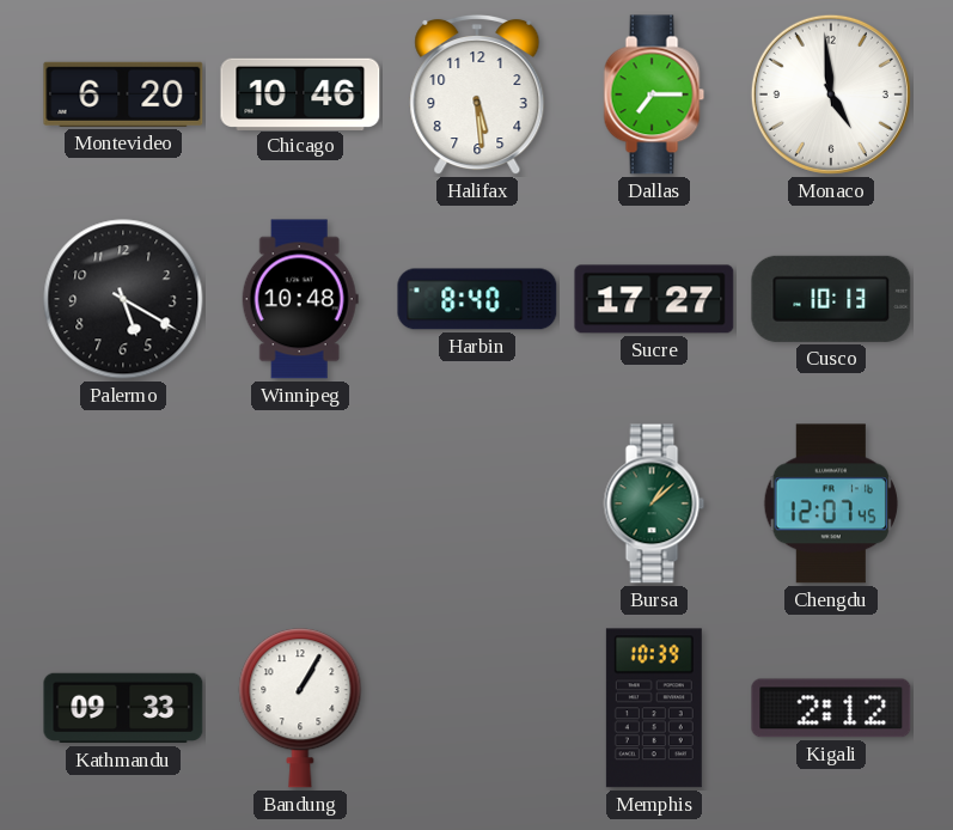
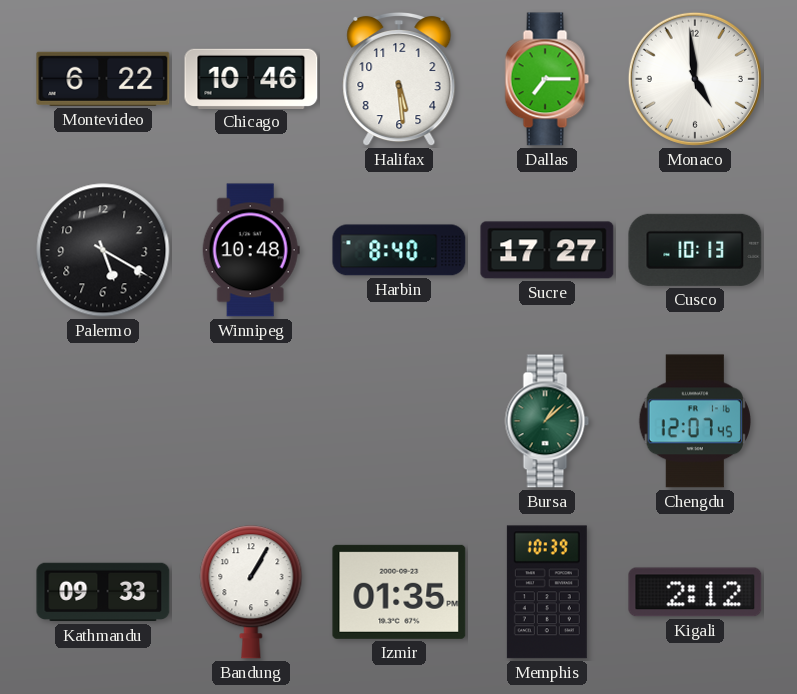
Montevideo: 6:20 -> 6:22 (103, 79)
Izmir: none -> 01:35 (399, 592)
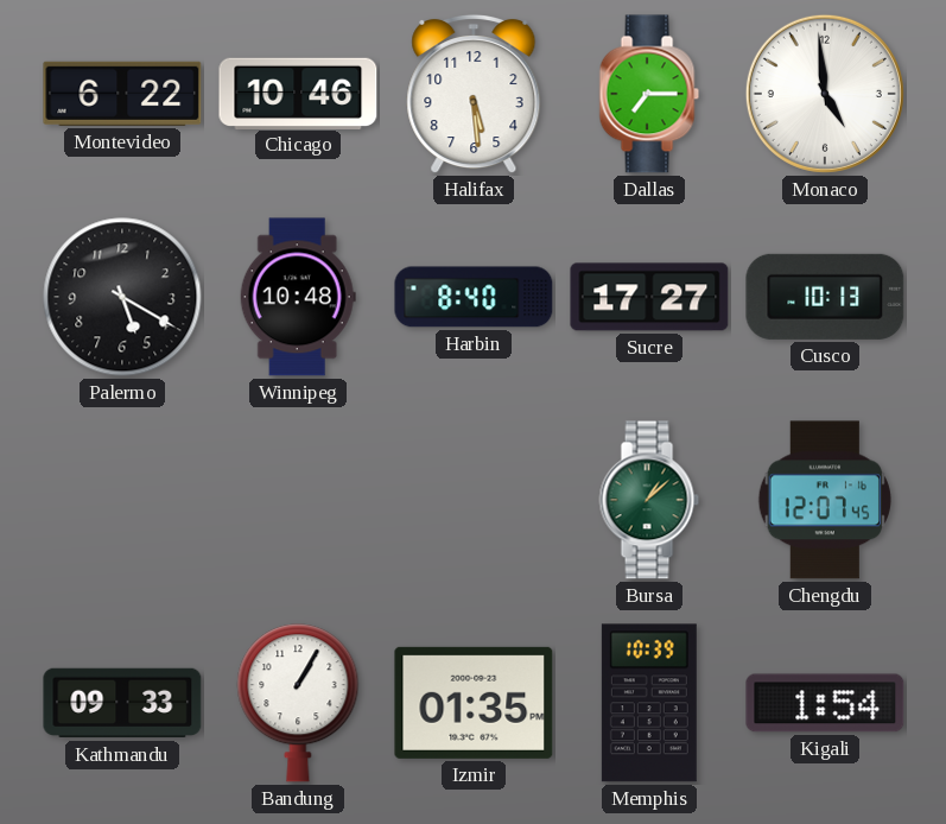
Kigali: 2:12 -> 1:54 (825, 703)
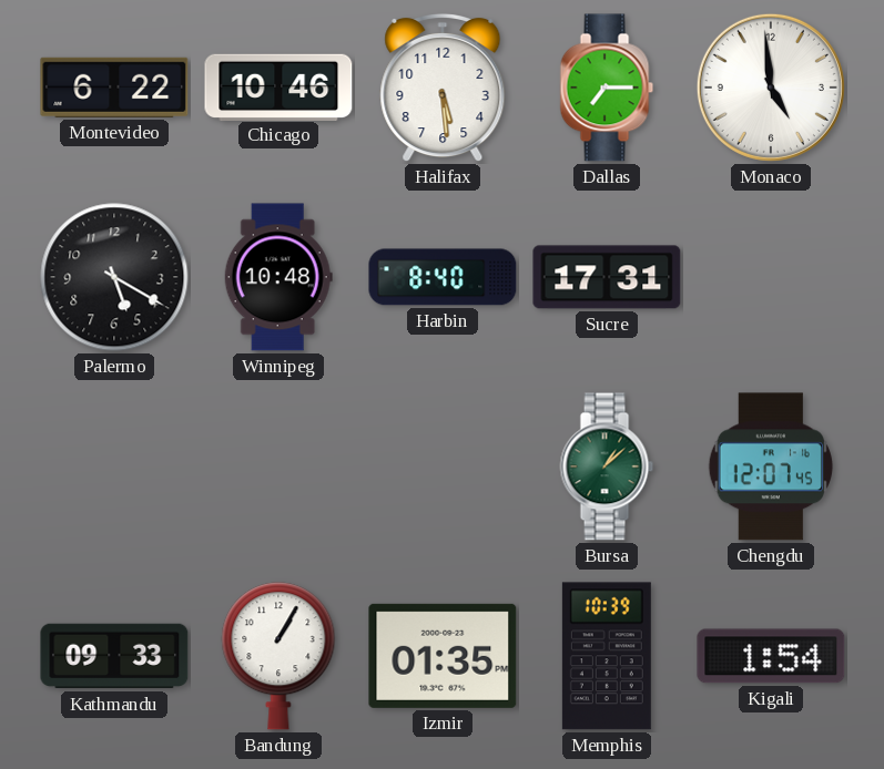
Sucre: 17:27 -> 17:31 (607, 277)
Cusco: 10:13 -> none (825, 297)
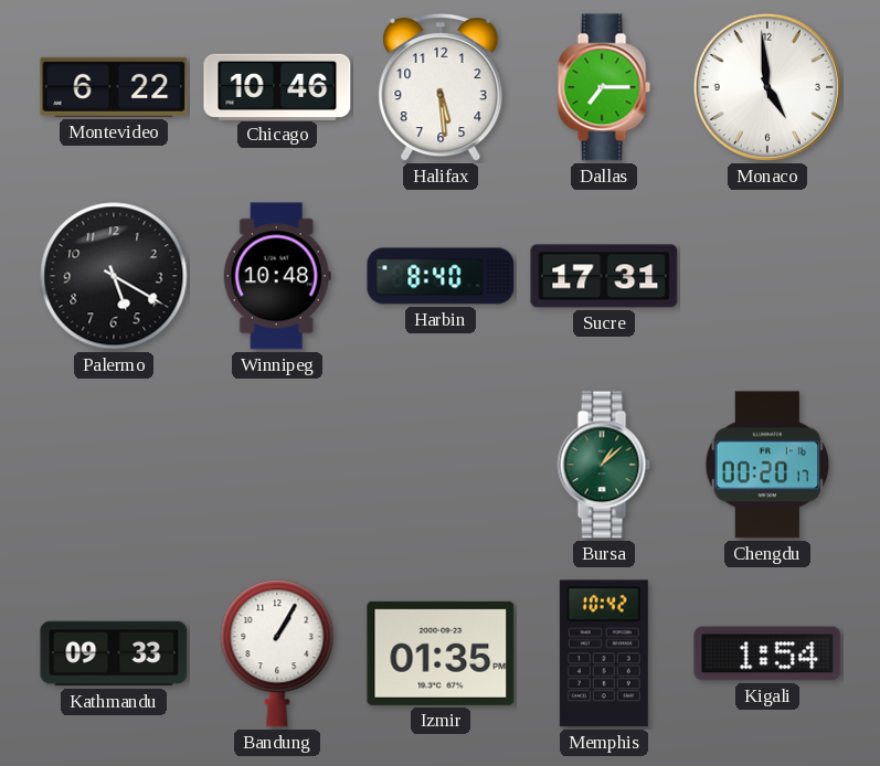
Chengdu: 12:07 -> 00:20 (767, 465)
Memphis: 10:39 -> 10:42 (604, 653)
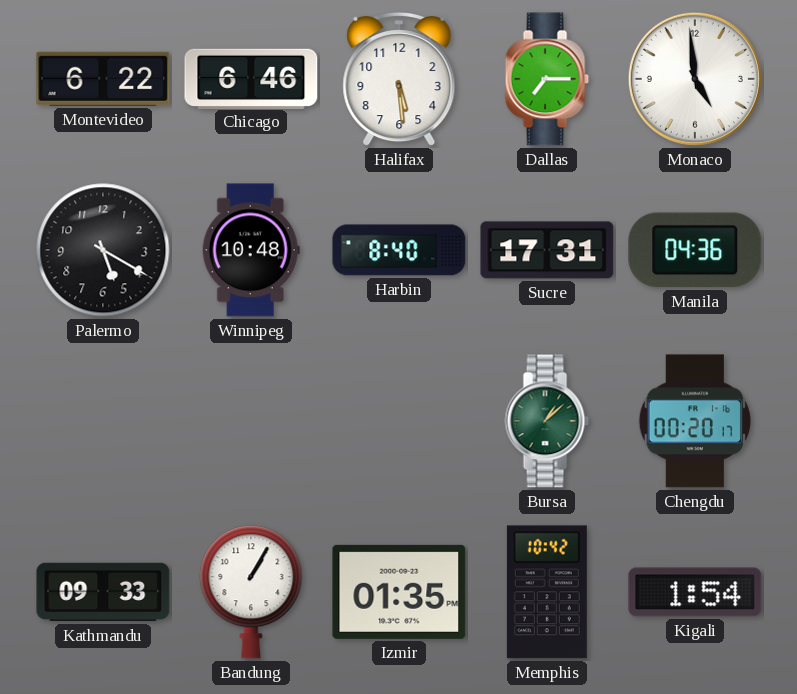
Chicago: 10:46 -> 6:46 (251, 78)
Manila: none -> 04:36 (695, 250)
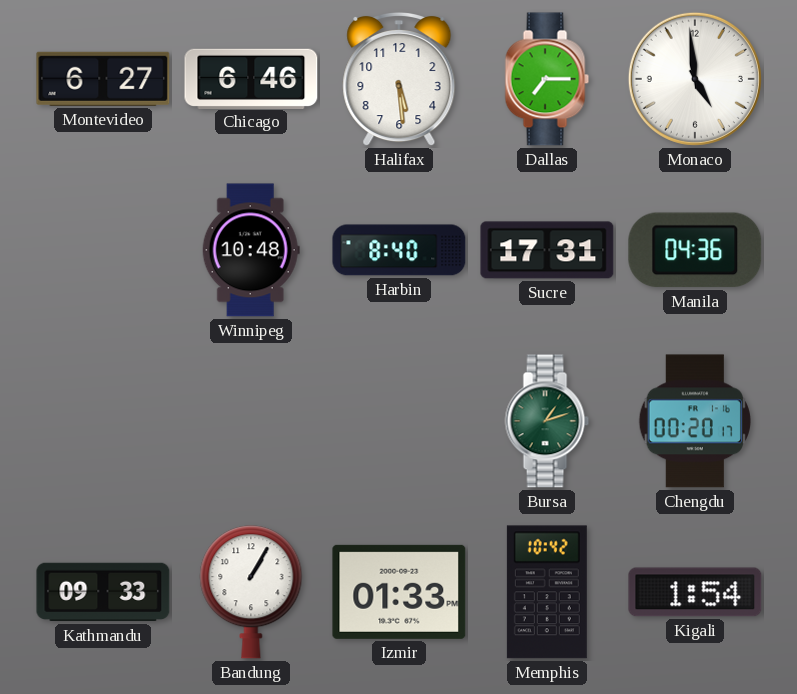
Montevideo: 6:22 -> 6:27 (103, 79)
Palermo: 5:20 -> none (103, 250)
Bursa: 1:08 -> 1:12 (547, 421)
Izmir: 01:35 -> 01:33 (399, 592)
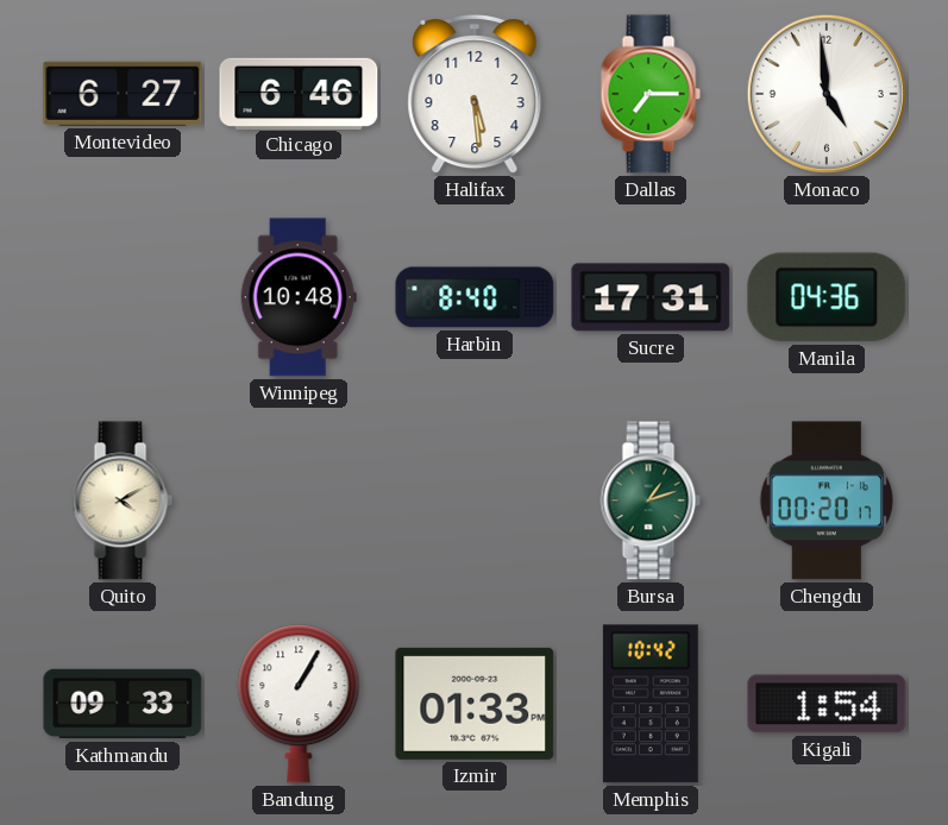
Quito: none -> 4:10 (123, 500)
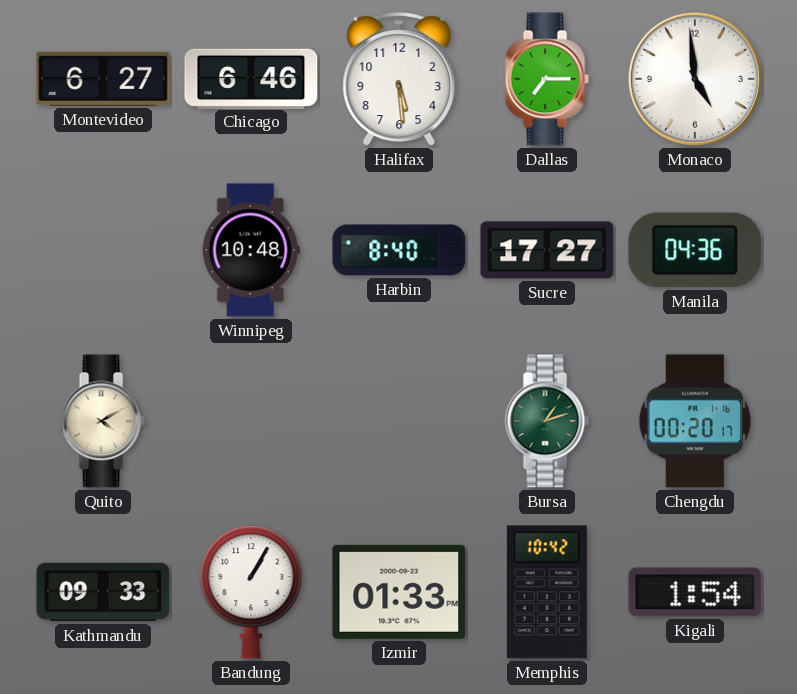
Sucre: 17:31 -> 17:27 (547, 250)
